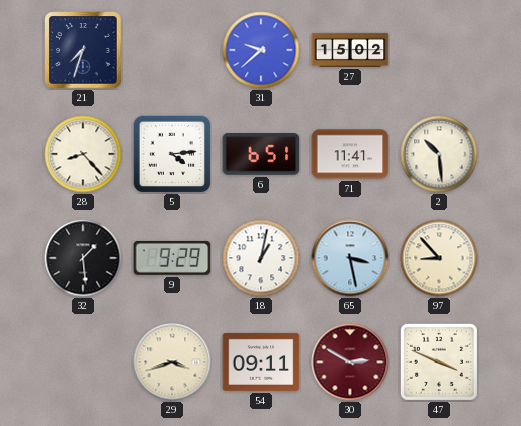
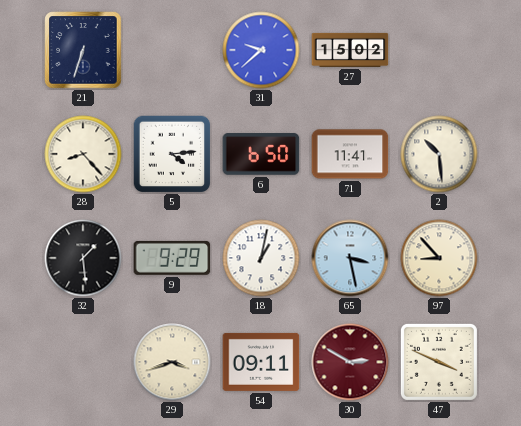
21: 7:33 -> 6:33 (83, 50)
6: 6:51 -> 6:50 (261, 154)
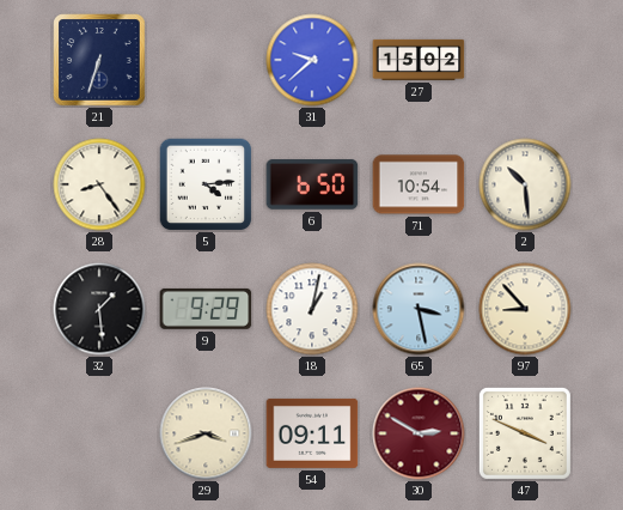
28: 8:23 -> 8:24 (99, 184)
71: 11:41 -> 10:54 (419, 184)
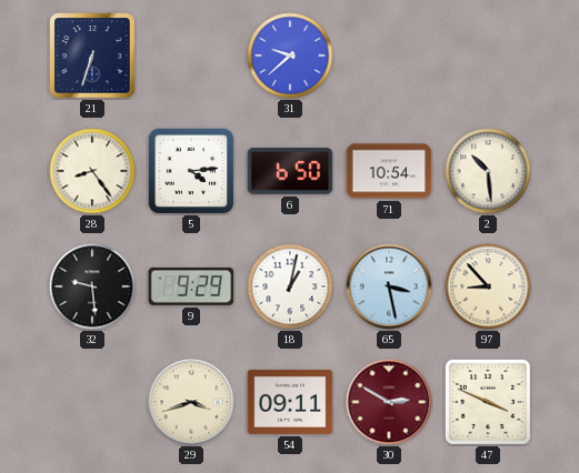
27: 15:02 -> none (419, 60)
32: 1:29 -> 9:29 (92, 286)
